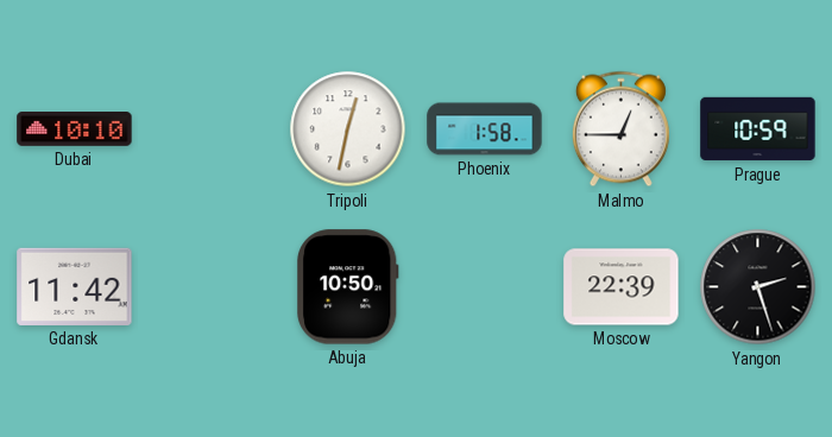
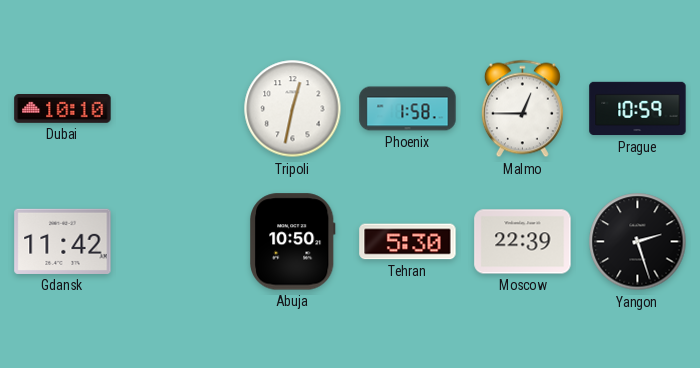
Tehran: none -> 5:30 (408, 242)
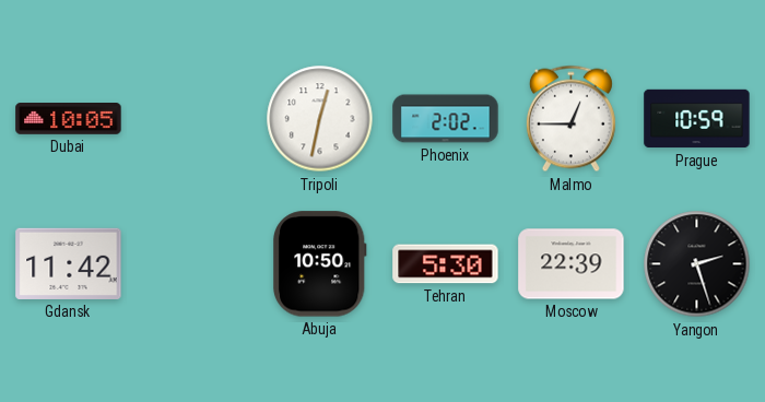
Dubai: 10:10 -> 10:05 (69, 119)
Phoenix: 1:58 -> 2:02 (446, 119)
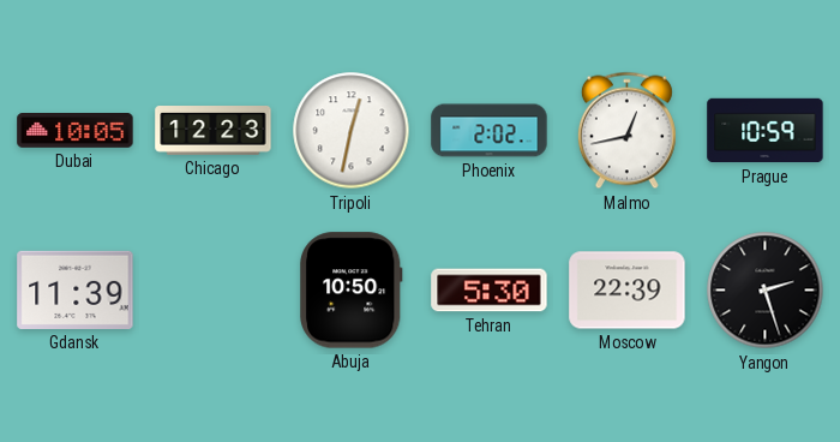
Chicago: none -> 12:23 (214, 131)
Malmo: 12:45 -> 12:43 (626, 131)
Gdansk: 11:42 -> 11:39 (76, 289)
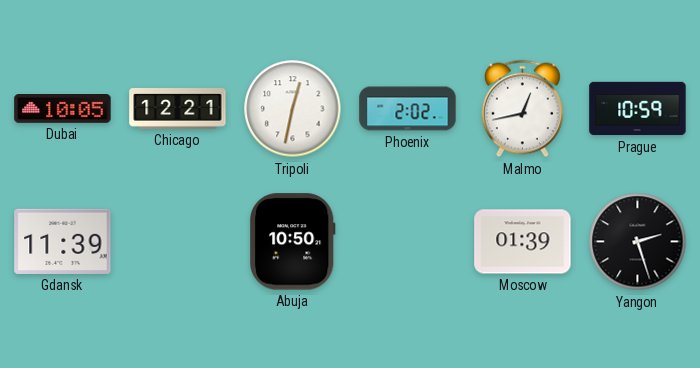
Chicago: 12:23 -> 12:21 (178, 109)
Tehran: 5:30 -> none (490, 291)
Moscow: 22:39 -> 01:39 (523, 242)
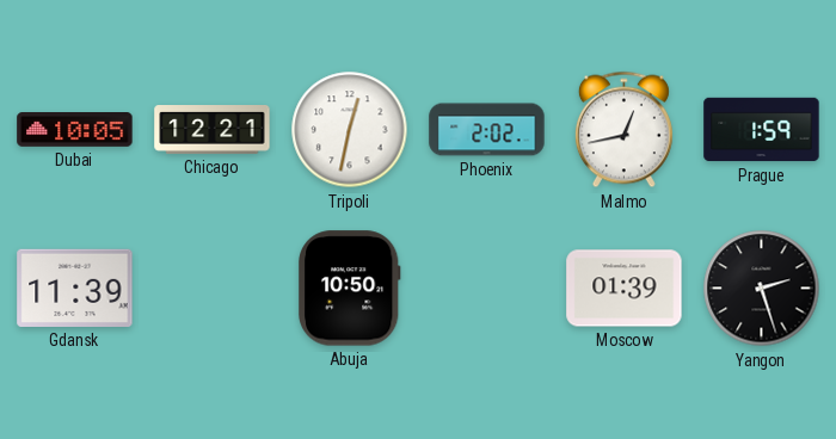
Prague: 10:59 -> 1:59 (762, 130)
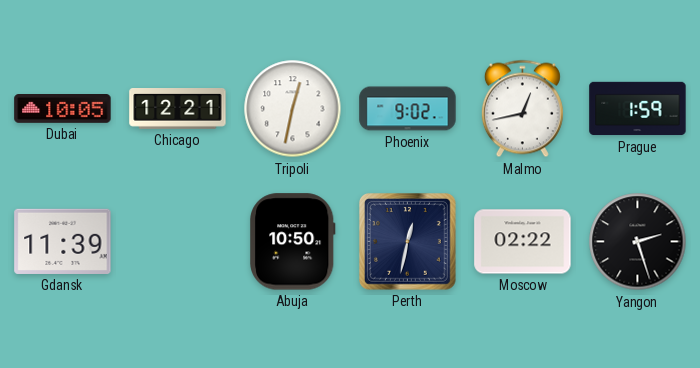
Phoenix: 2:02 -> 9:02 (408, 109)
Perth: none -> 12:32 (408, 242)
Moscow: 01:39 -> 02:22 (523, 242)
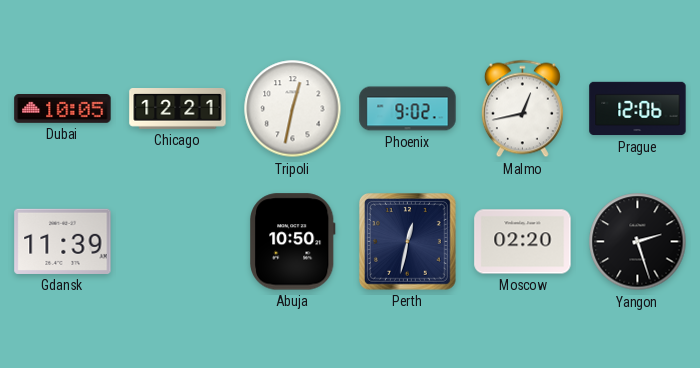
Prague: 1:59 -> 12:06 (638, 109)
Moscow: 02:22 -> 02:20 (523, 242)
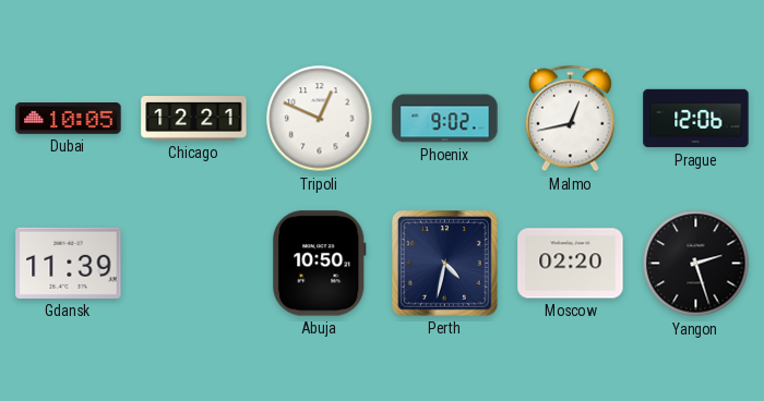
Tripoli: 12:32 -> 12:49 (320, 119)
Perth: 12:32 -> 4:32 (445, 264)
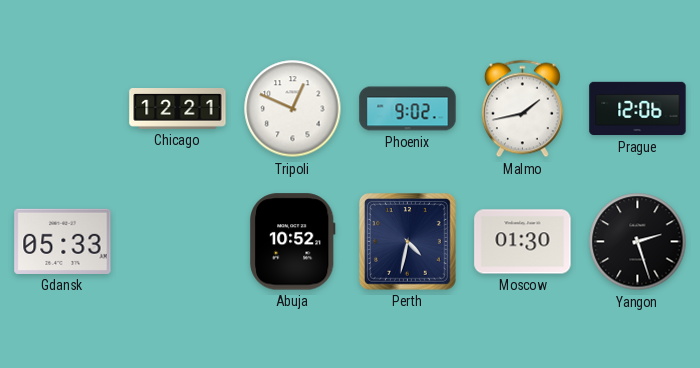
Dubai: 10:05 -> none (69, 119)
Malmo: 12:43 -> 1:43 (522, 109)
Gdansk: 11:39 -> 05:33 (63, 241)
Abuja: 10:50 -> 10:52 (293, 242)
Moscow: 02:20 -> 01:30 (523, 242)
